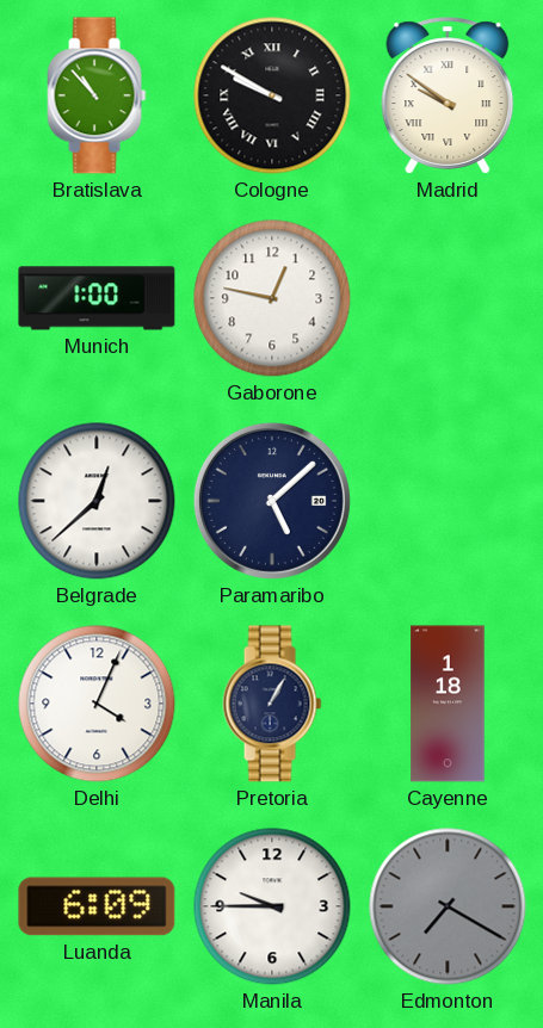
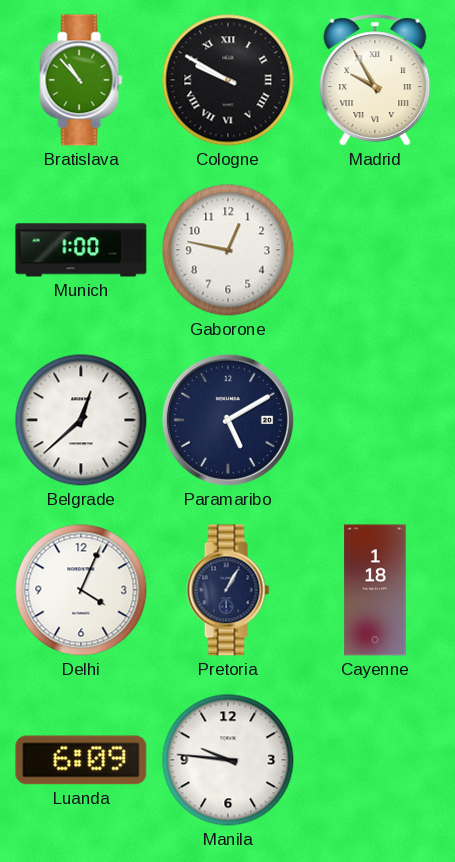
Madrid: 9:51 -> 9:55 (375, 80)
Paramaribo: 5:08 -> 5:10 (228, 420)
Manila: 9:45 -> 9:46 (228, 760)
Edmonton: 7:20 -> none (448, 906)
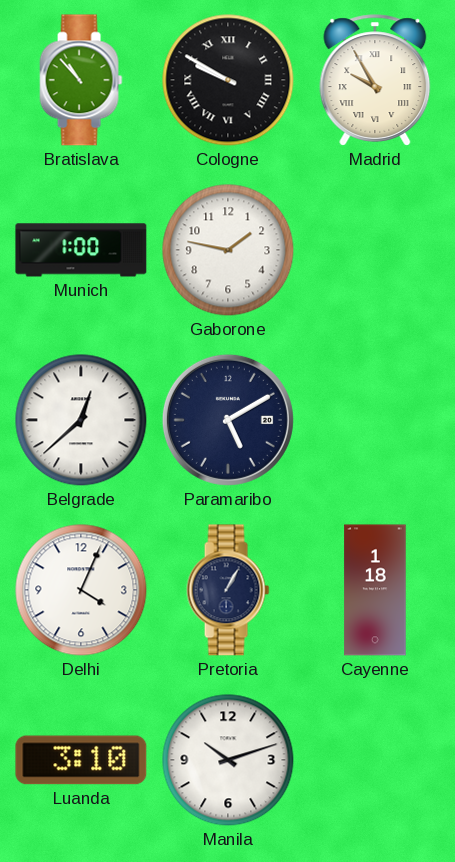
Gaborone: 12:47 -> 1:47 (228, 250)
Luanda: 6:09 -> 3:10 (81, 760)
Manila: 9:46 -> 10:12 (228, 760)
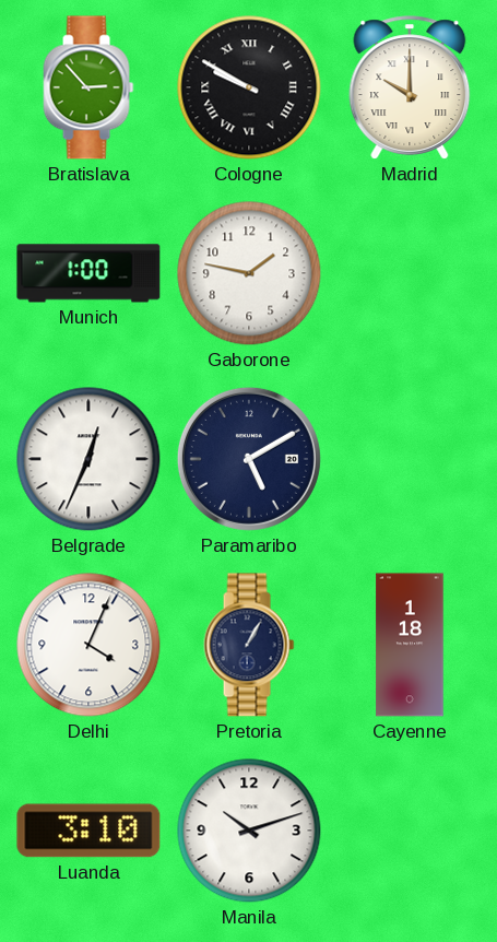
Bratislava: 10:53 -> 2:53 (88, 87)
Madrid: 9:55 -> 10:00 (410, 87)
Belgrade: 12:38 -> 12:34 (88, 459)
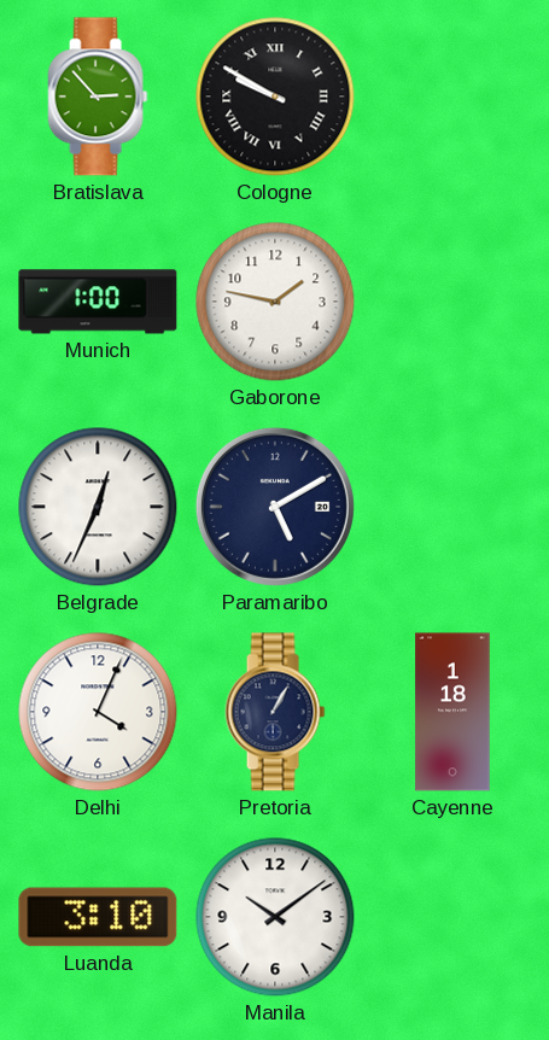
Madrid: 10:00 -> none (410, 87)
Manila: 10:12 -> 10:09 (275, 917)
